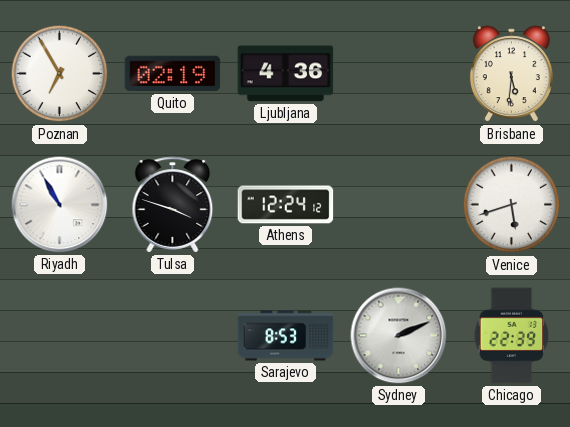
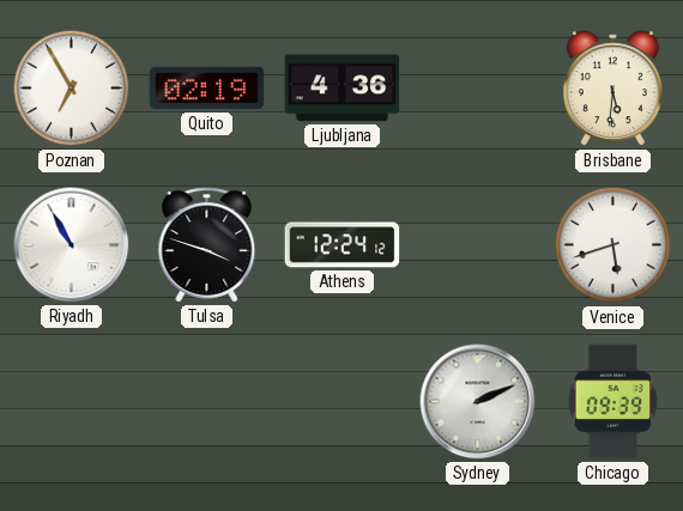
Sarajevo: 8:53 -> none (286, 336)
Chicago: 22:39 -> 09:39 (614, 402)
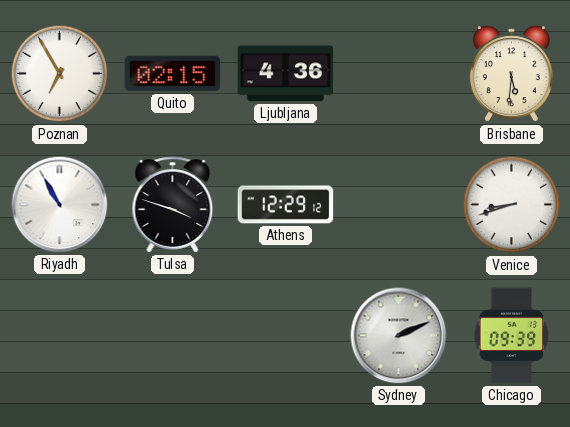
Quito: 02:19 -> 02:15 (173, 74)
Athens: 12:24 -> 12:29 (286, 205)
Venice: 5:42 -> 8:42 (512, 205)
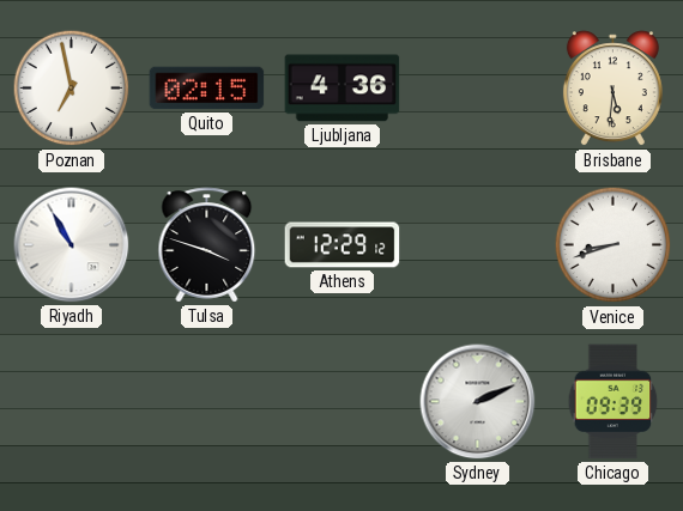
Poznan: 6:55 -> 6:58 (72, 89)
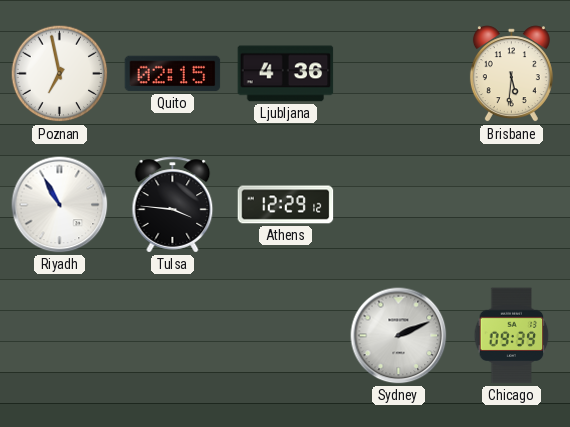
Tulsa: 3:48 -> 3:46 (173, 205)
Venice: 8:42 -> none (614, 245)
